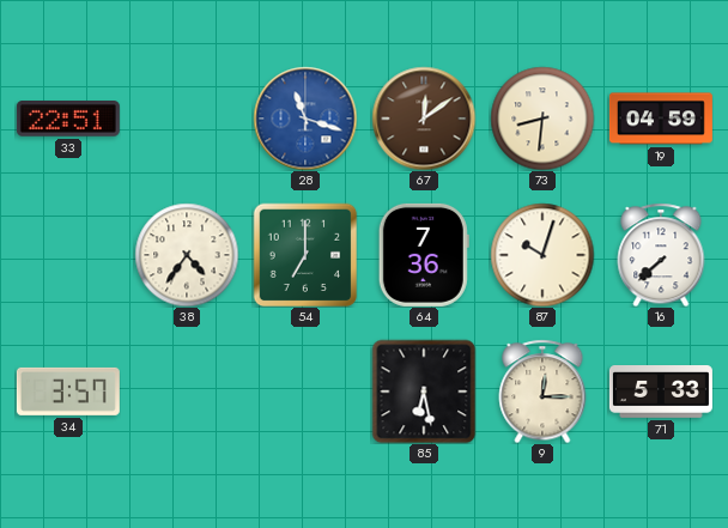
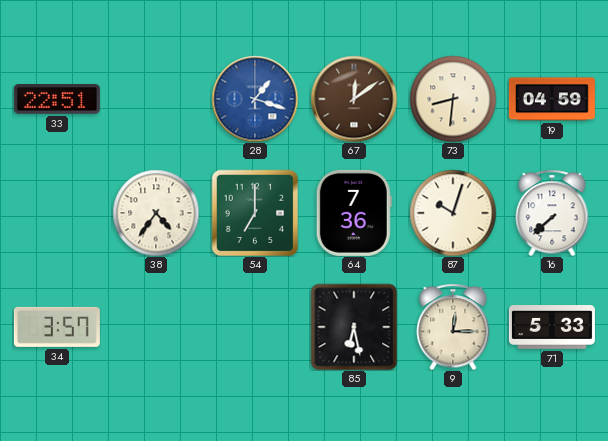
28: 11:18 -> 1:18 (255, 99)
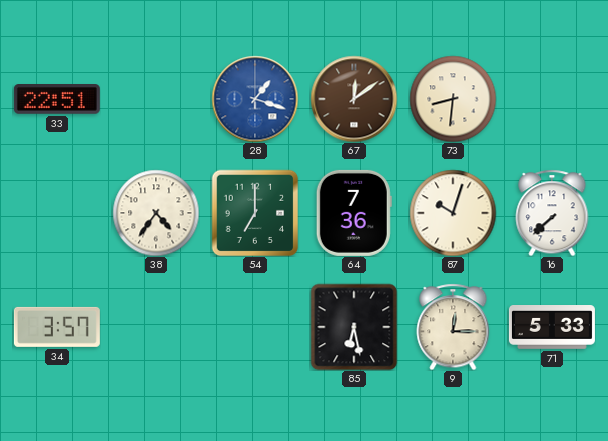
19: 04:59 -> none (552, 99)
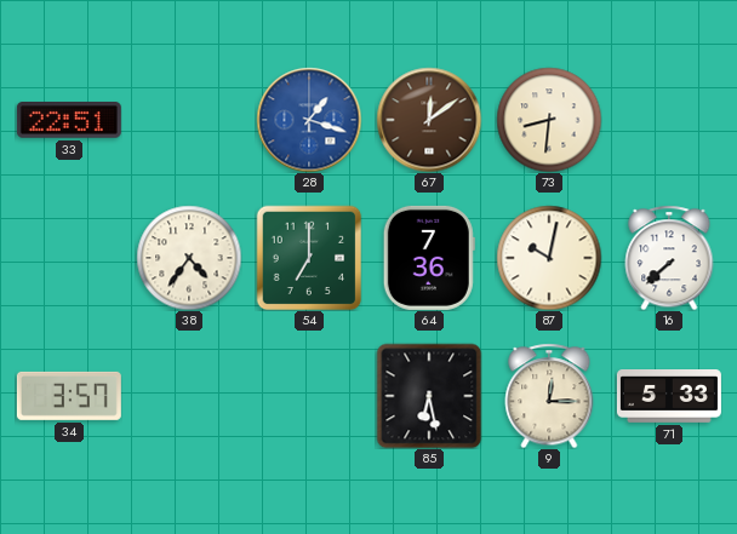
87: 10:03 -> 10:02 (549, 258)
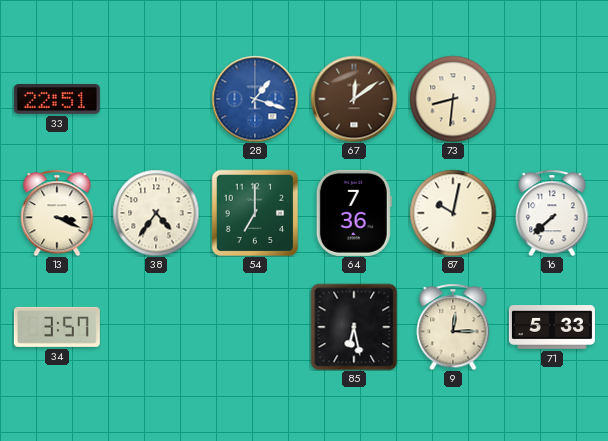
13: none -> 3:19 (57, 213)
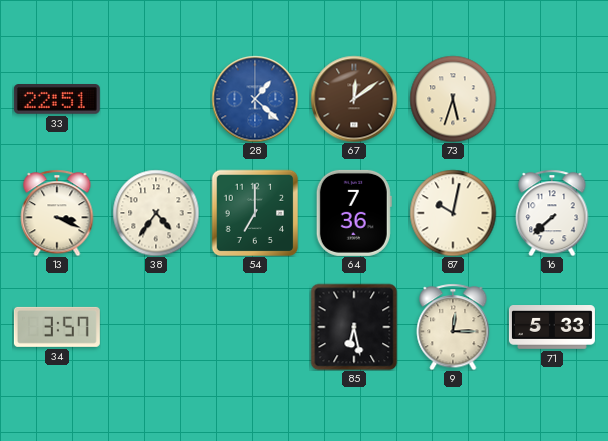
28: 1:18 -> 1:22 (255, 99)
73: 8:31 -> 5:33 (453, 99)
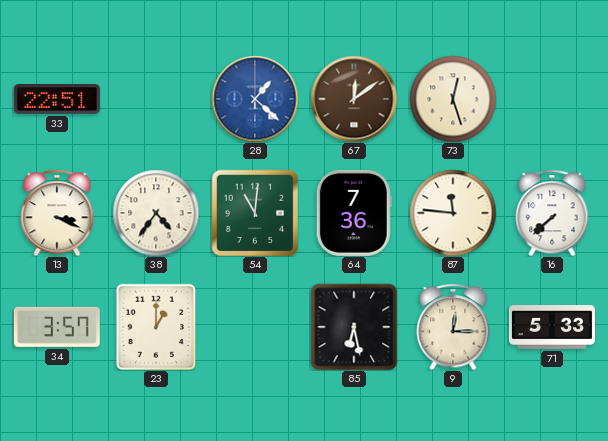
73: 5:33 -> 12:27 (453, 99)
54: 7:00 -> 11:01 (255, 213)
87: 10:02 -> 11:46 (453, 213)
23: none -> 1:00 (155, 327)
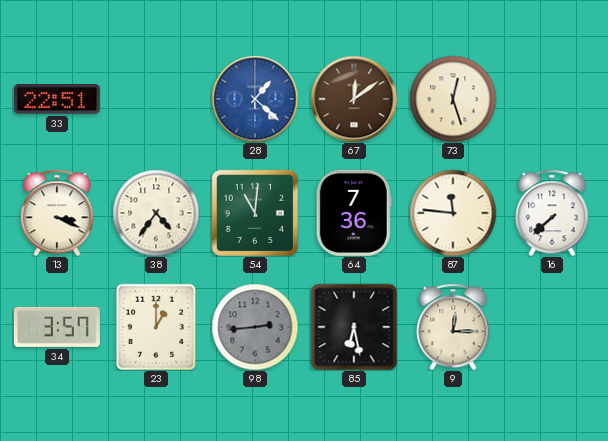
98: none -> 2:44 (255, 327)
71: 5:33 -> none (552, 328)
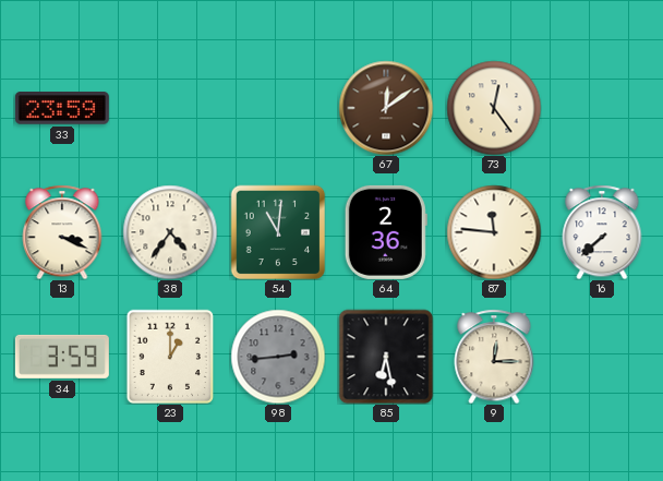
33: 22:51 -> 23:59 (62, 109)
28: 1:22 -> none (255, 99)
73: 12:27 -> 12:24 (494, 108)
64: 7:36 -> 2:36 (386, 232)
34: 3:57 -> 3:59 (62, 357)
